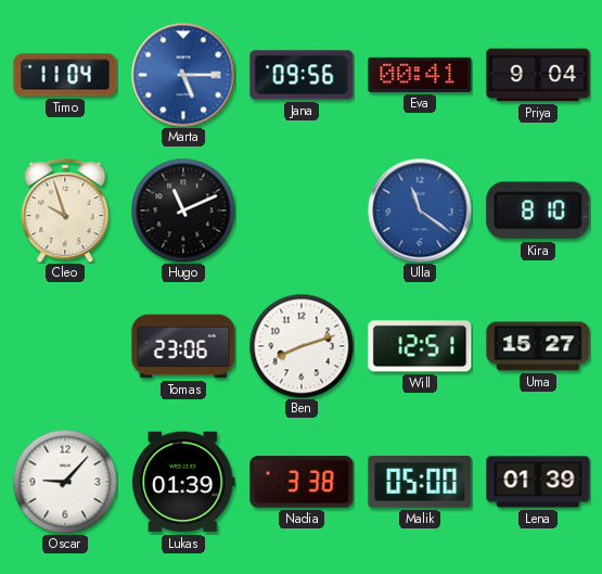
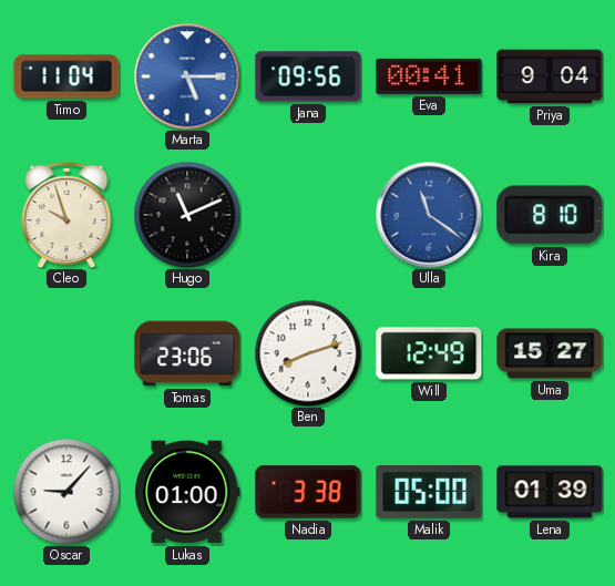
Will: 12:51 -> 12:49 (429, 353)
Lukas: 01:39 -> 01:00 (187, 492)
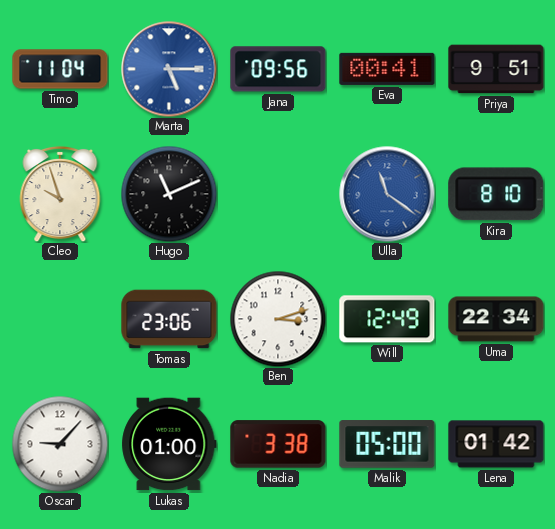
Priya: 9:04 -> 9:51 (496, 69)
Ben: 8:12 -> 3:12 (278, 319)
Uma: 15:27 -> 22:34 (496, 319)
Lena: 01:39 -> 01:42 (496, 444)
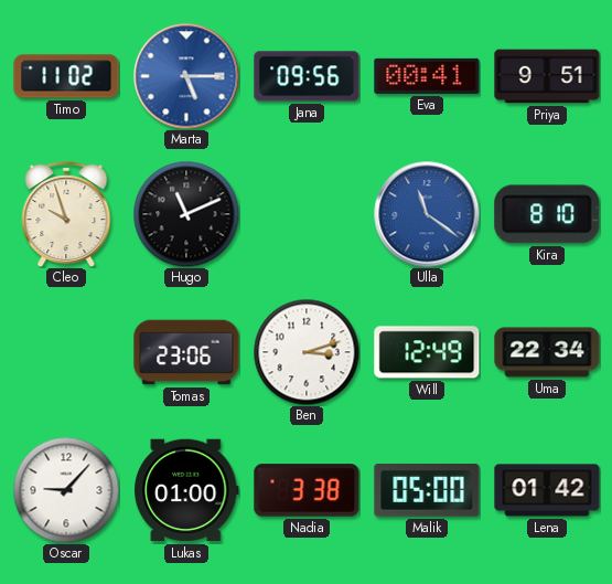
Timo: 11:04 -> 11:02 (66, 76)
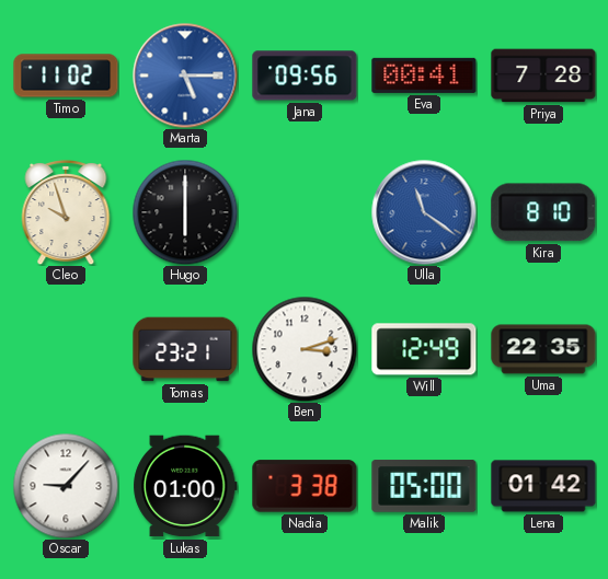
Priya: 9:51 -> 7:28 (543, 76)
Hugo: 11:11 -> 6:00 (185, 212)
Tomas: 23:06 -> 23:21 (185, 349)
Uma: 22:34 -> 22:35 (543, 349)
